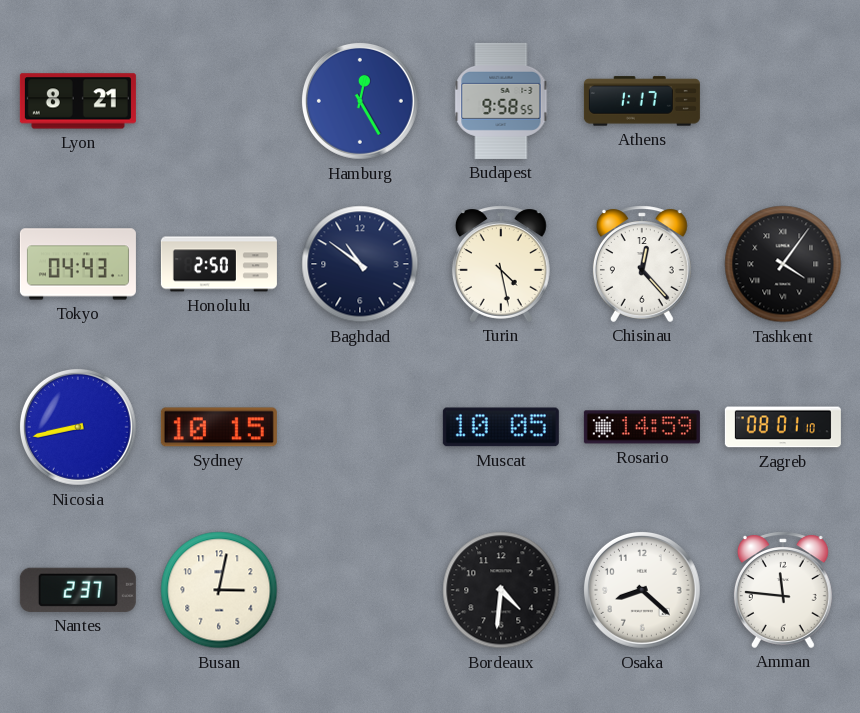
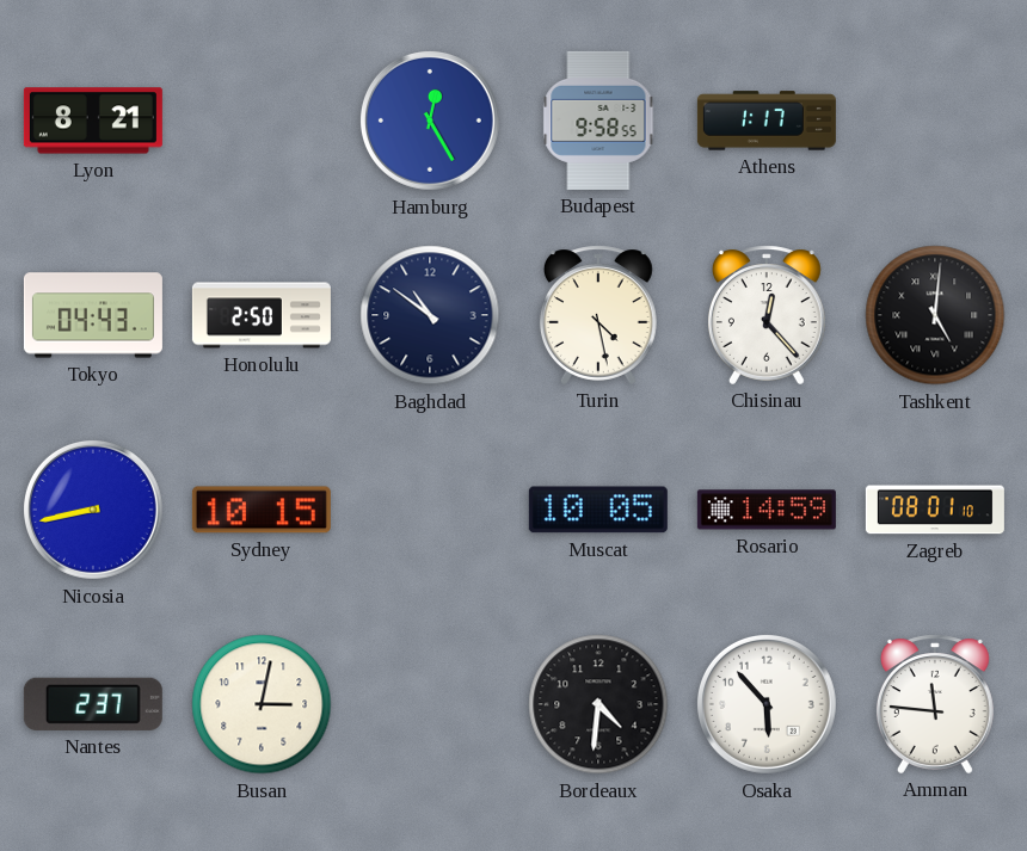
Tashkent: 4:06 -> 5:01 (935, 315)
Osaka: 8:22 -> 5:53 (767, 704)
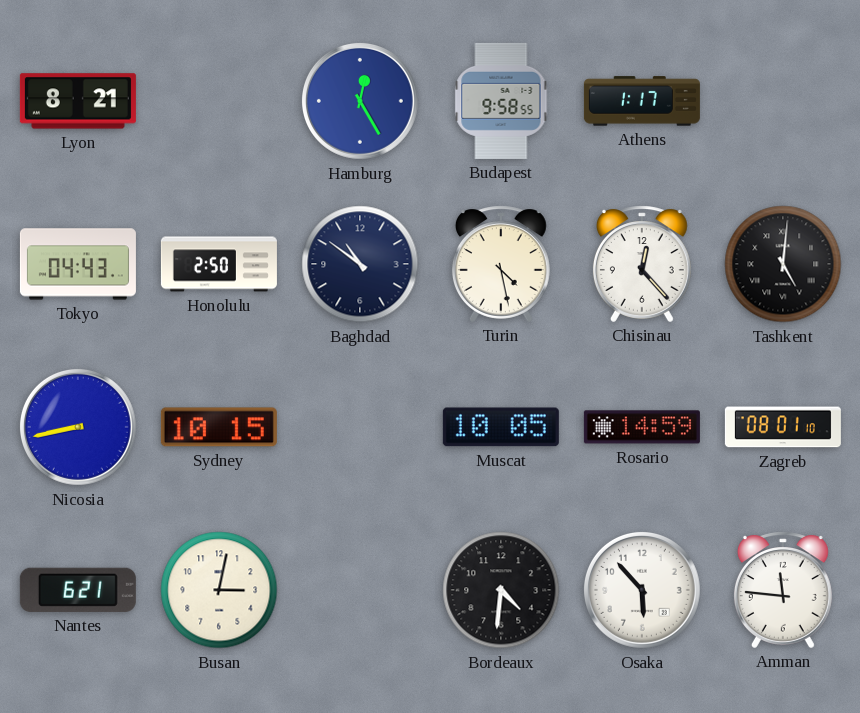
Nantes: 2:37 -> 6:21 (78, 590)
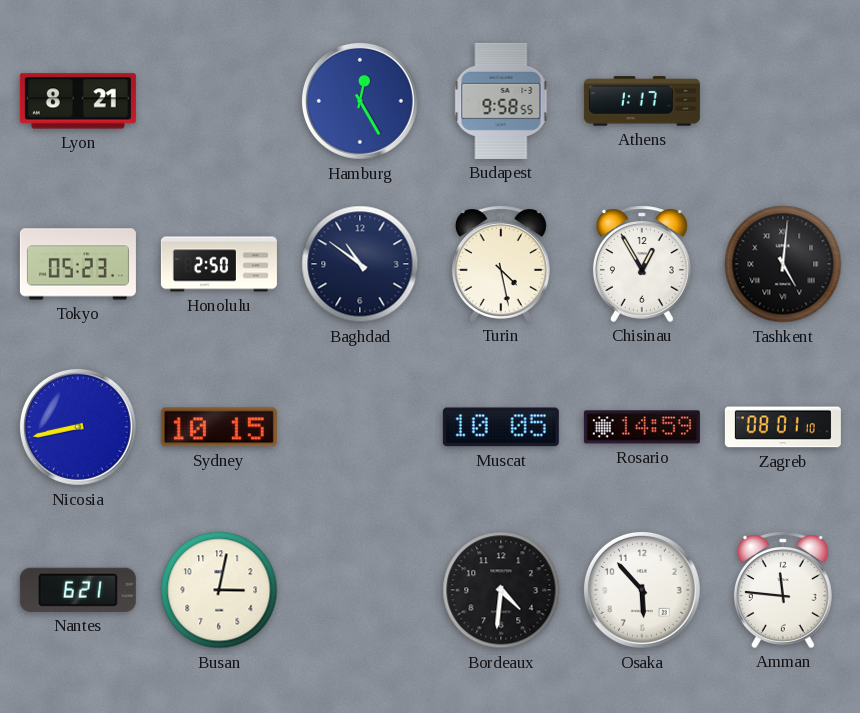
Tokyo: 04:43 -> 05:23 (78, 264)
Chisinau: 12:23 -> 12:55 (642, 264)
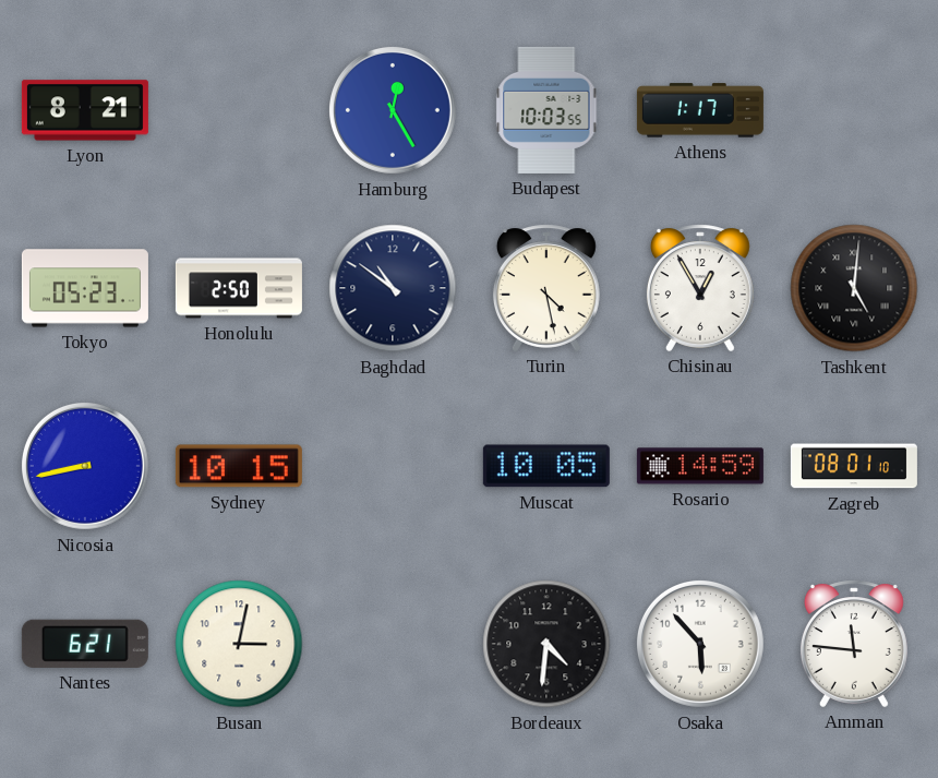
Budapest: 9:58 -> 10:03 (546, 110)
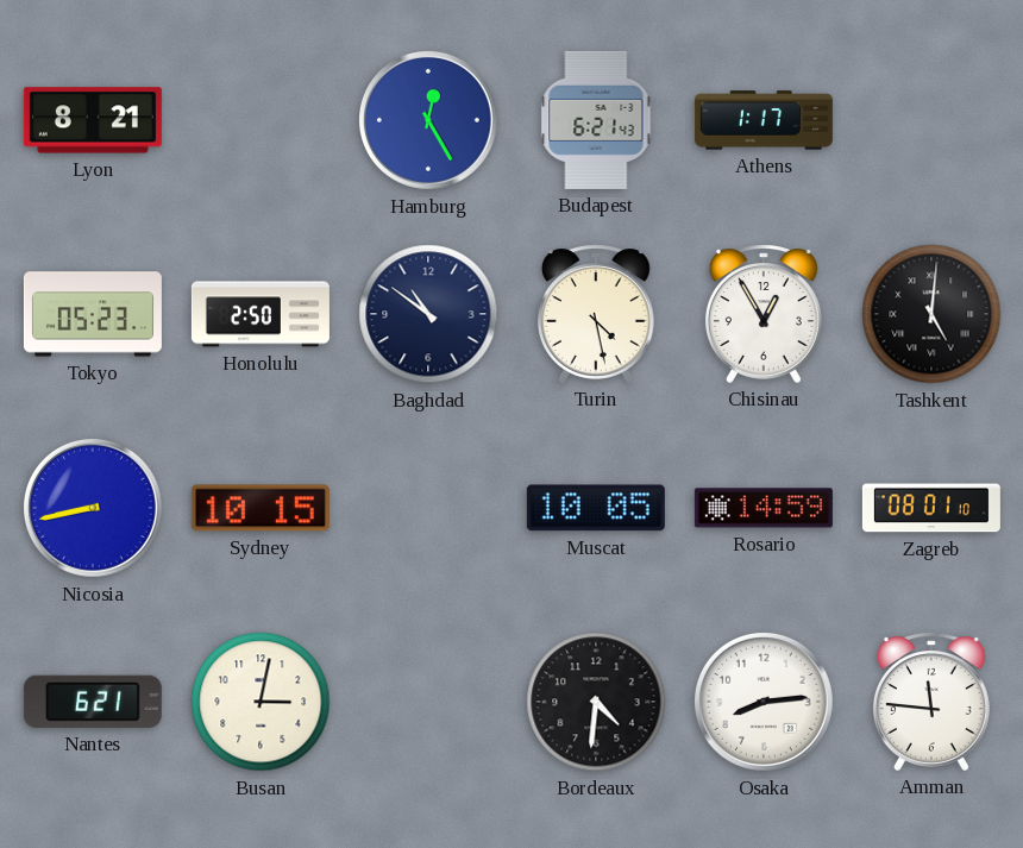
Budapest: 10:03 -> 6:21 (596, 120)
Osaka: 5:53 -> 8:14 (764, 702)
